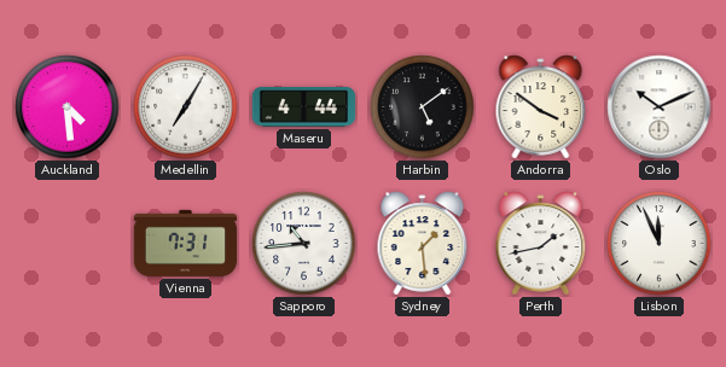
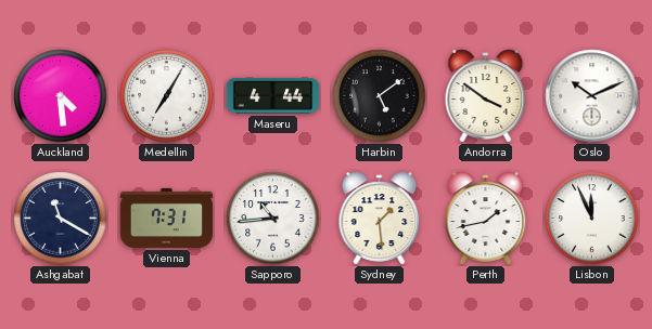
Ashgabat: none -> 11:20 (61, 219)
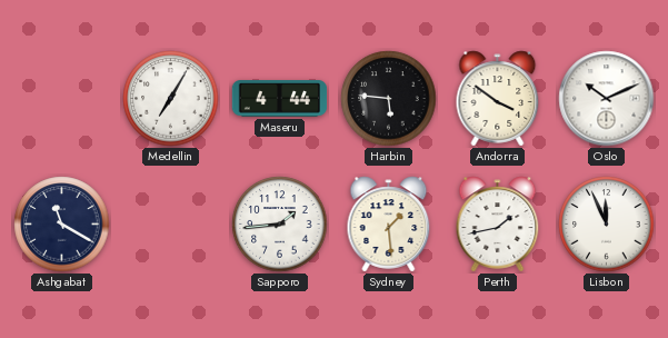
Auckland: 4:29 -> none (61, 96)
Harbin: 5:09 -> 5:46 (389, 99)
Vienna: 7:31 -> none (167, 218)
Sapporo: 10:44 -> 1:44 (280, 225)
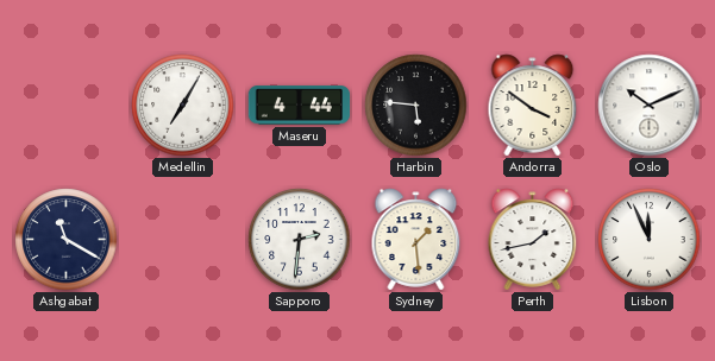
Sapporo: 1:44 -> 2:31 (300, 240)
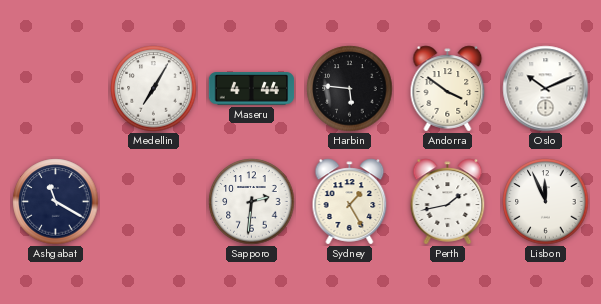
Sydney: 1:29 -> 1:25 (350, 202)
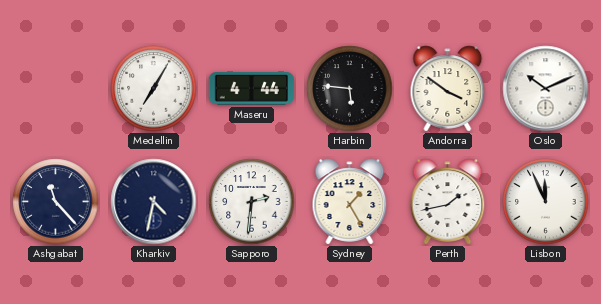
Ashgabat: 11:20 -> 11:23 (56, 202)
Kharkiv: none -> 4:32 (154, 202)
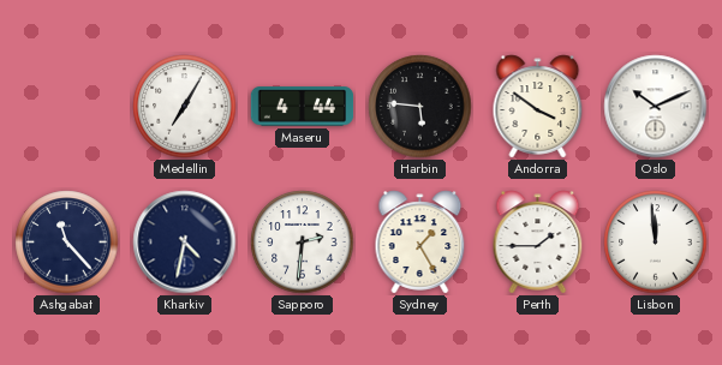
Perth: 1:43 -> 1:45 (538, 243)
Lisbon: 11:56 -> 11:59 (656, 243)
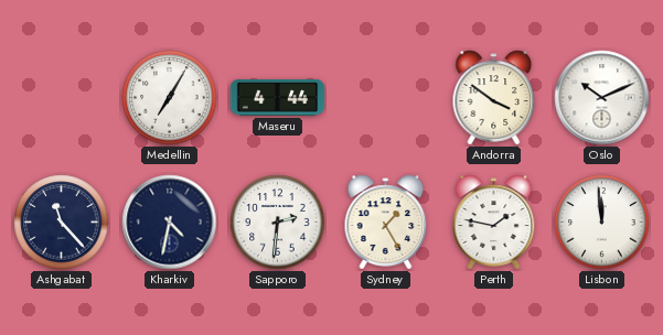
Harbin: 5:46 -> none (420, 107)
Perth: 1:45 -> 1:47 (494, 223)
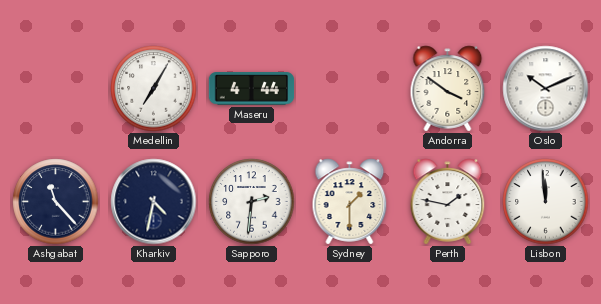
Sydney: 1:25 -> 1:30 (350, 202)
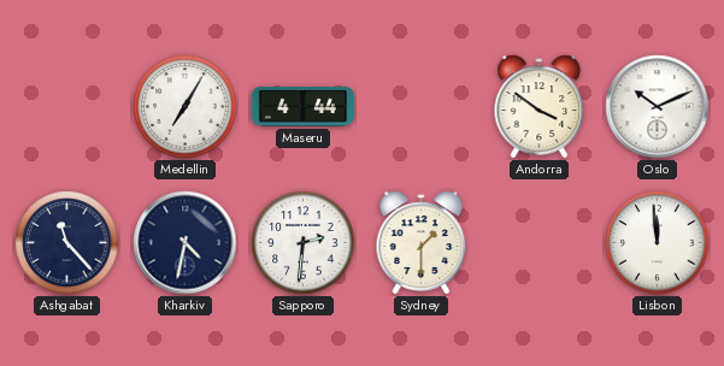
Perth: 1:47 -> none (448, 202)
